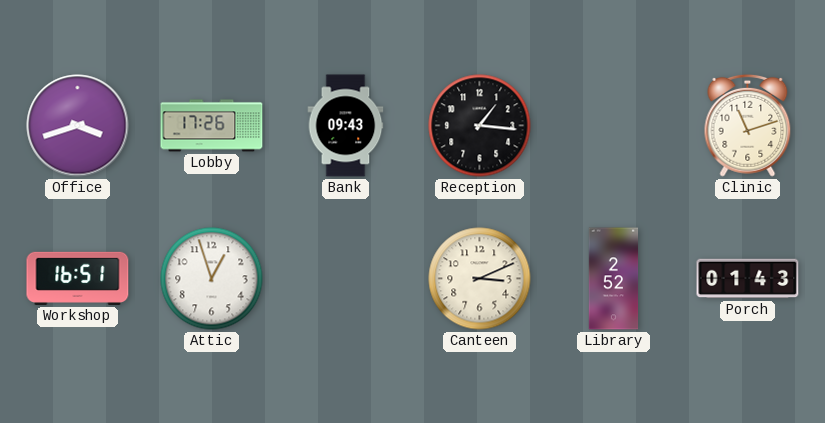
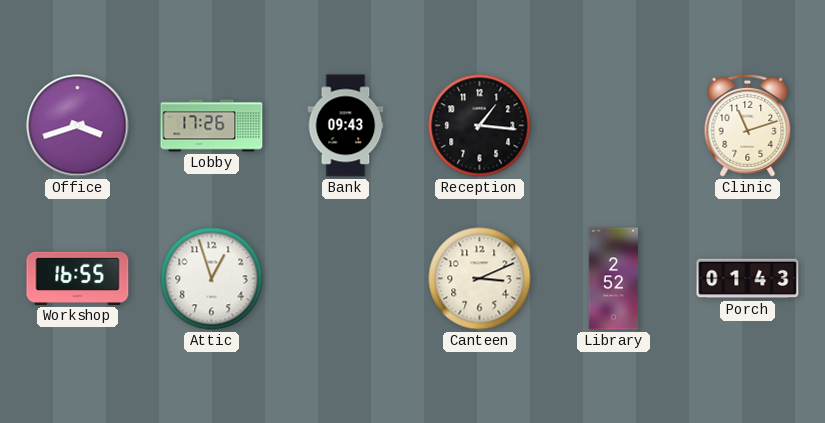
Workshop: 16:51 -> 16:55 (78, 278)
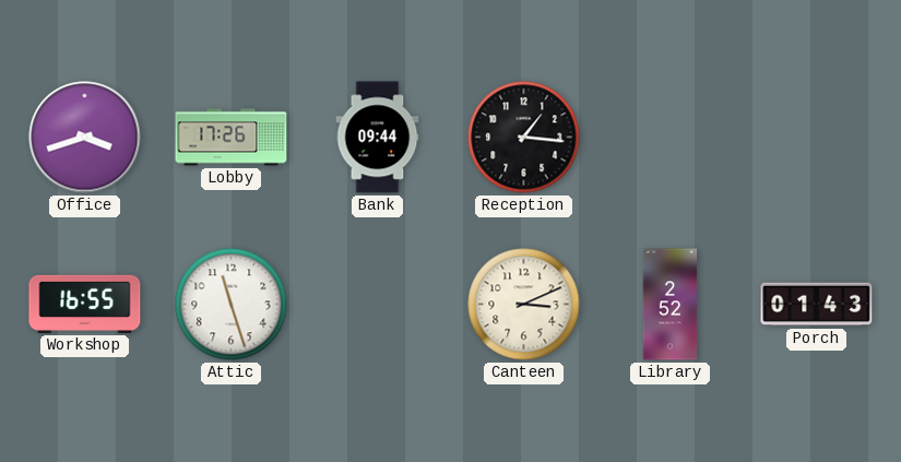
Bank: 09:43 -> 09:44 (378, 138)
Clinic: 11:12 -> none (748, 125)
Attic: 12:57 -> 11:27 (232, 305)
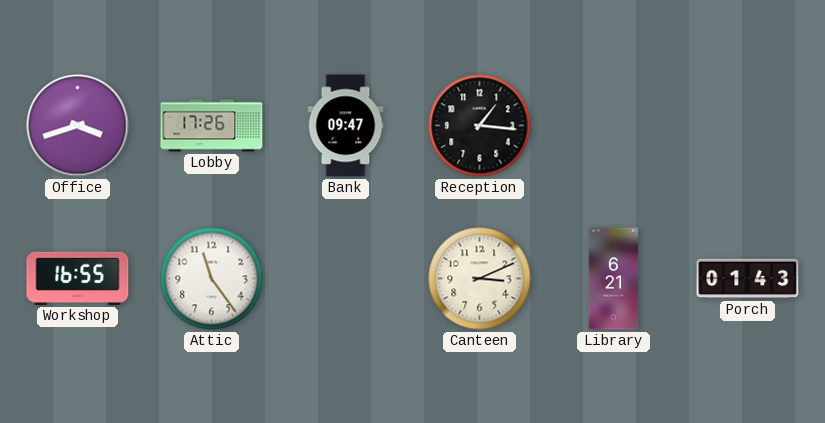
Bank: 09:44 -> 09:47 (346, 126)
Attic: 11:27 -> 11:24 (212, 279)
Library: 2:52 -> 6:21 (614, 279)
